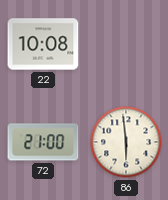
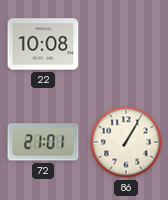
72: 21:00 -> 21:01 (43, 142)
86: 5:59 -> 1:05 (126, 142)
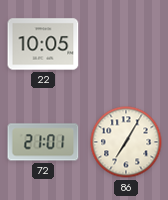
22: 10:08 -> 10:05 (43, 44)
86: 1:05 -> 7:05 (126, 142)
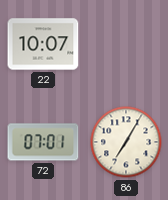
22: 10:05 -> 10:07 (43, 44)
72: 21:01 -> 07:01 (43, 142)
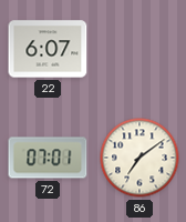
22: 10:07 -> 6:07 (48, 49)
86: 7:05 -> 7:09 (139, 158)
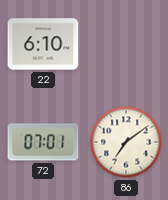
22: 6:07 -> 6:10 (43, 44)
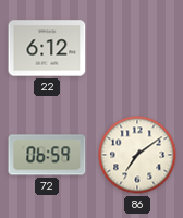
22: 6:10 -> 6:12 (47, 48)
72: 07:01 -> 06:59 (47, 155)
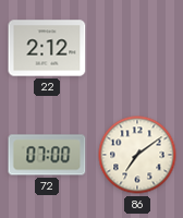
22: 6:12 -> 2:12 (47, 48)
72: 06:59 -> 07:00 (47, 155)
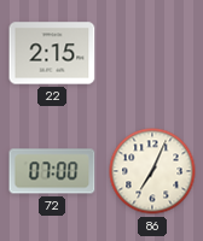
22: 2:12 -> 2:15 (52, 53)
86: 7:09 -> 7:04 (152, 171)
